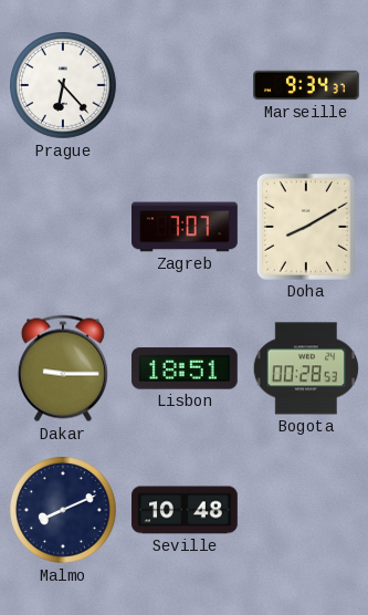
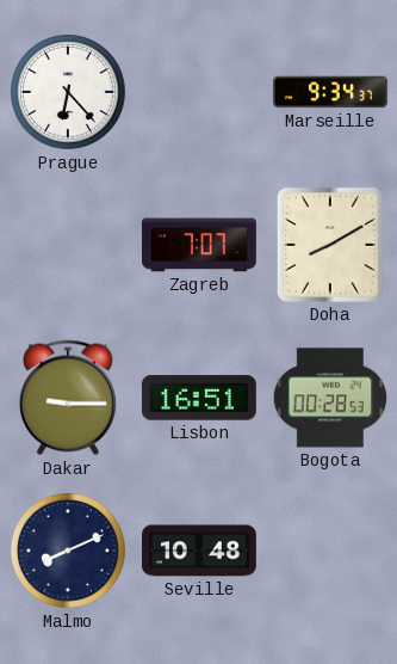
Lisbon: 18:51 -> 16:51 (199, 398)
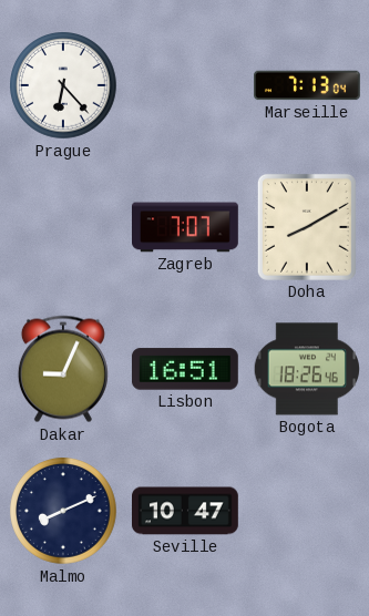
Marseille: 9:34 -> 7:13 (308, 85)
Dakar: 9:15 -> 9:04 (63, 369)
Bogota: 00:28 -> 18:26 (306, 369)
Seville: 10:48 -> 10:47 (186, 511)
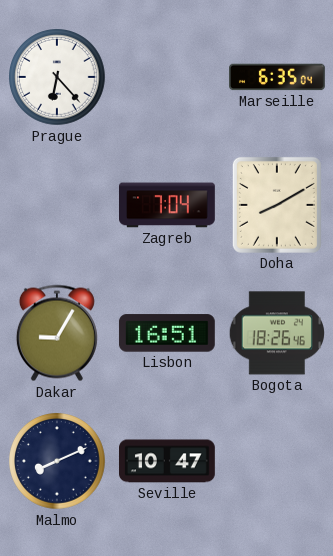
Marseille: 7:13 -> 6:35 (278, 77)
Zagreb: 7:07 -> 7:04 (168, 205)
Dakar: 9:04 -> 9:05 (57, 333)
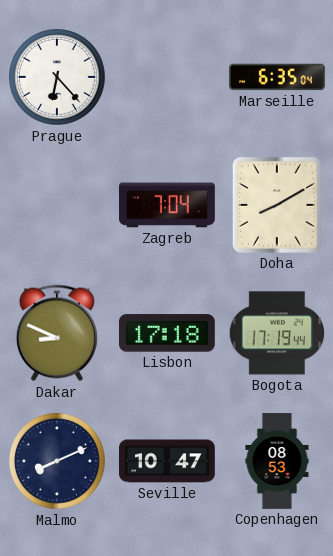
Dakar: 9:05 -> 8:49 (57, 333)
Lisbon: 16:51 -> 17:18 (167, 333)
Bogota: 18:26 -> 17:19 (276, 333)
Copenhagen: none -> 08:53 (277, 461)
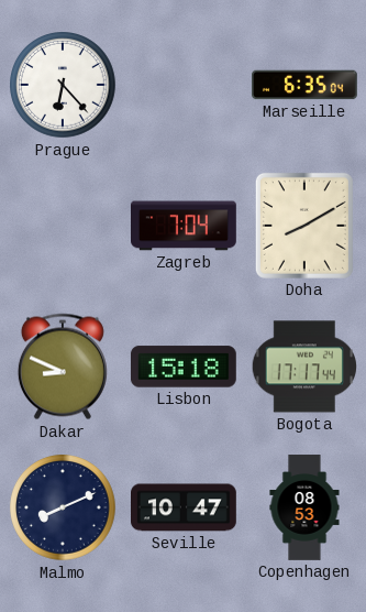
Lisbon: 17:18 -> 15:18 (184, 367)
Bogota: 17:19 -> 17:17 (303, 367)
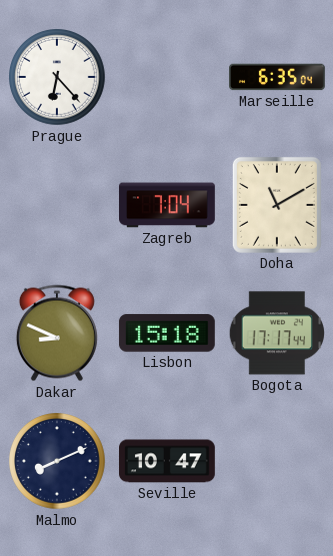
Doha: 8:10 -> 11:10 (277, 205)
Copenhagen: 08:53 -> none (304, 507)
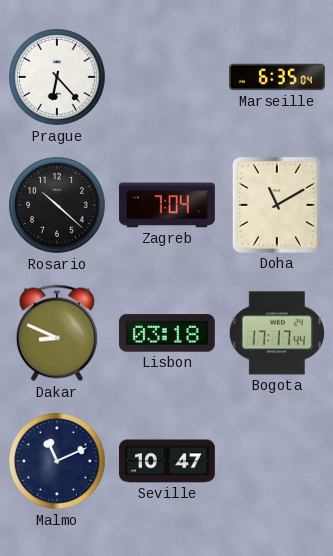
Rosario: none -> 10:22 (58, 206)
Lisbon: 15:18 -> 03:18 (167, 333)
Malmo: 8:11 -> 11:11 (58, 462)
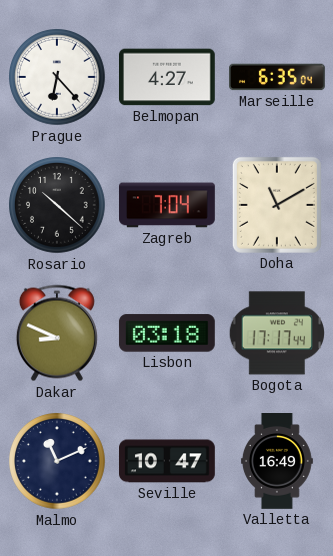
Belmopan: none -> 4:27 (168, 77)
Valletta: none -> 16:49 (277, 462)
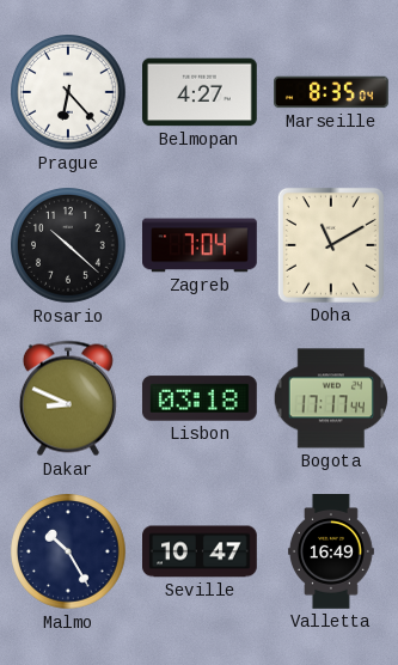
Marseille: 6:35 -> 8:35 (332, 92)
Malmo: 11:11 -> 10:25 (69, 553)
